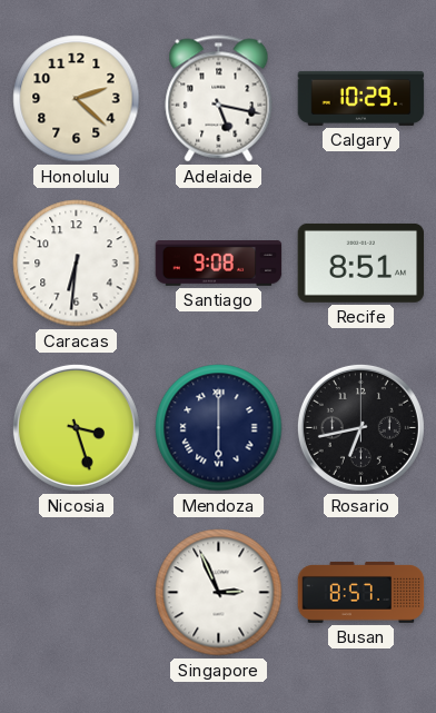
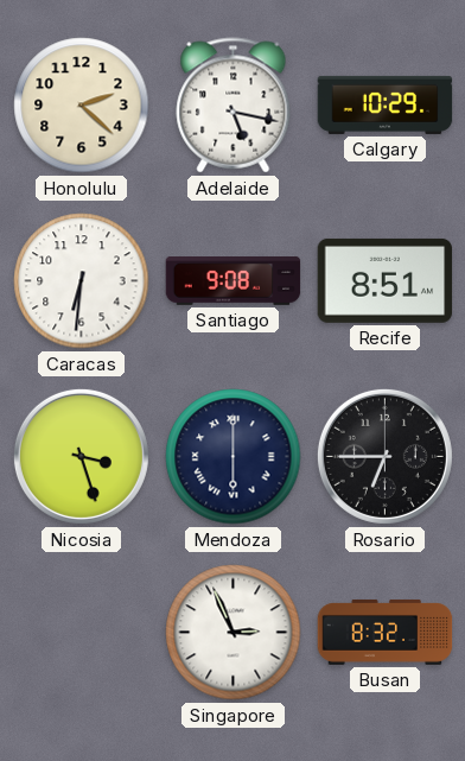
Rosario: 6:43 -> 6:45 (384, 456)
Busan: 8:57 -> 8:32 (386, 632)
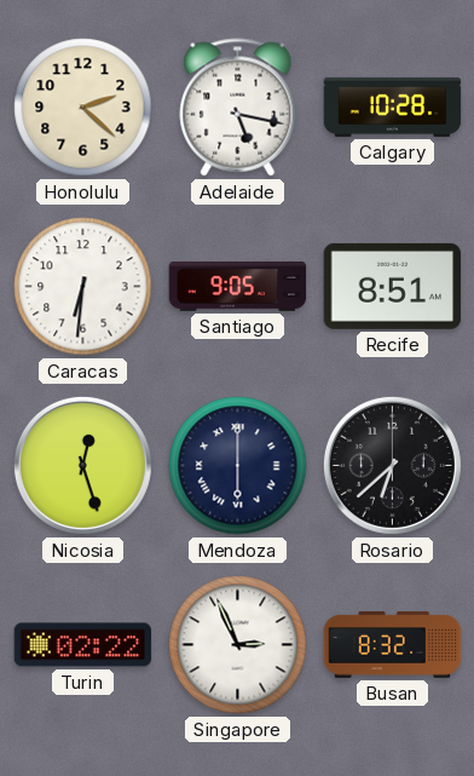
Calgary: 10:29 -> 10:28 (393, 107)
Santiago: 9:08 -> 9:05 (238, 287)
Nicosia: 3:27 -> 12:27 (82, 465)
Rosario: 6:45 -> 6:38 (392, 465)
Turin: none -> 02:22 (83, 645)
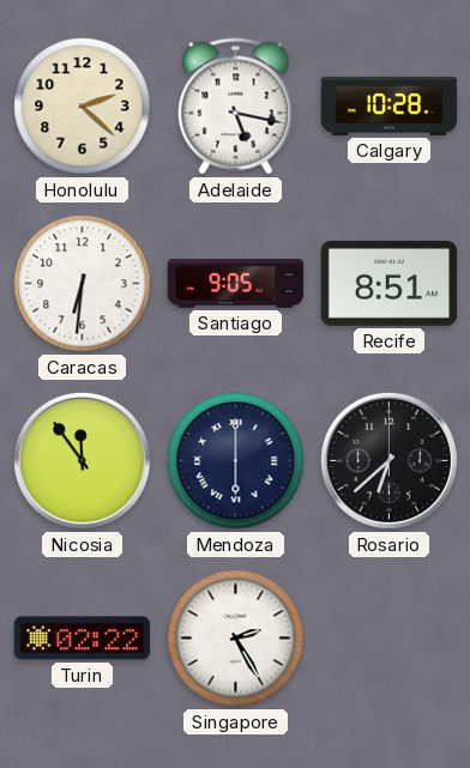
Nicosia: 12:27 -> 11:54 (82, 460)
Singapore: 2:56 -> 2:25 (236, 639)
Busan: 8:32 -> none (393, 644)
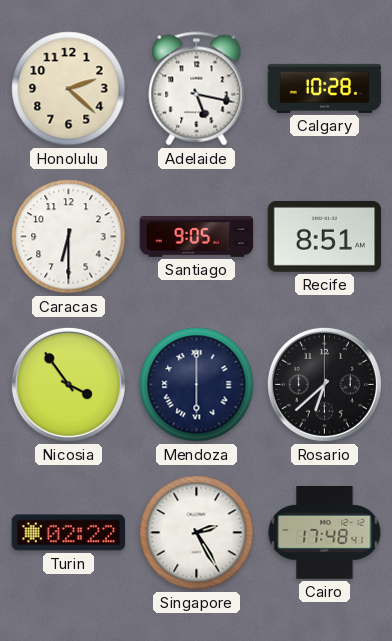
Caracas: 6:31 -> 6:30 (69, 237)
Nicosia: 11:54 -> 3:54 (68, 384)
Cairo: none -> 17:48 (325, 533)
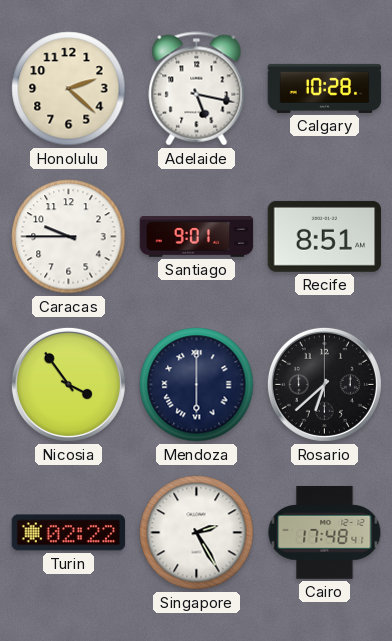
Caracas: 6:30 -> 9:45 (69, 237)
Santiago: 9:05 -> 9:01 (197, 237)
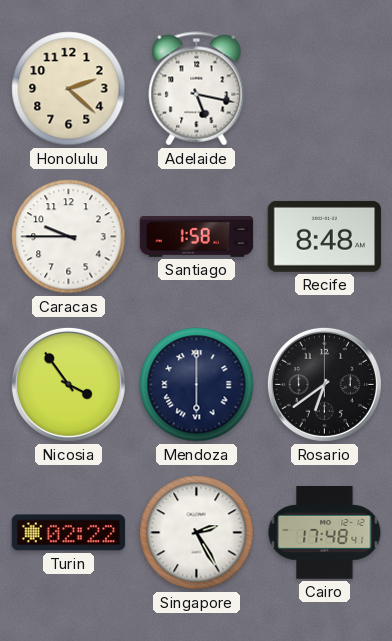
Calgary: 10:28 -> none (325, 88)
Santiago: 9:01 -> 1:58 (197, 237)
Recife: 8:51 -> 8:48 (325, 236)
Rosario: 6:38 -> 6:39 (324, 384)
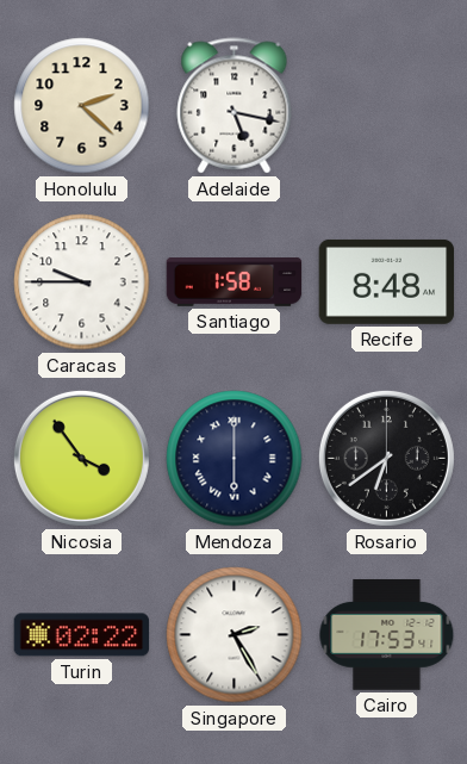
Cairo: 17:48 -> 17:53 (387, 635)
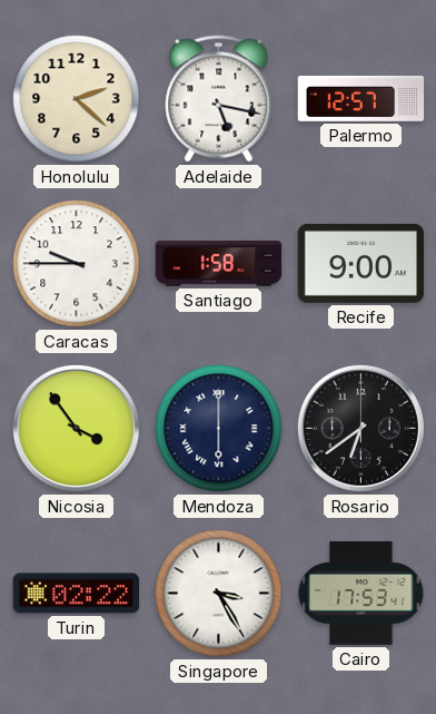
Palermo: none -> 12:57 (361, 98)
Recife: 8:48 -> 9:00 (361, 263)
Singapore: 2:25 -> 3:25 (219, 594)
